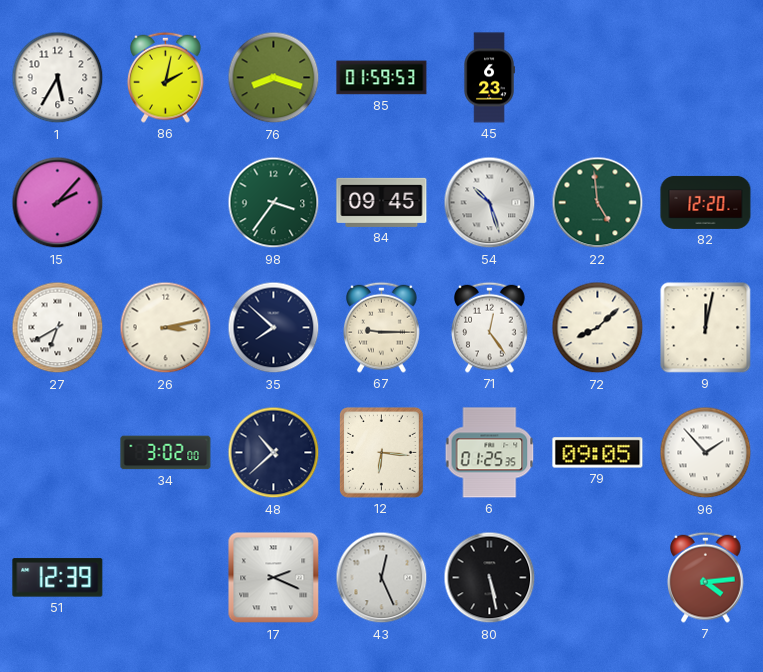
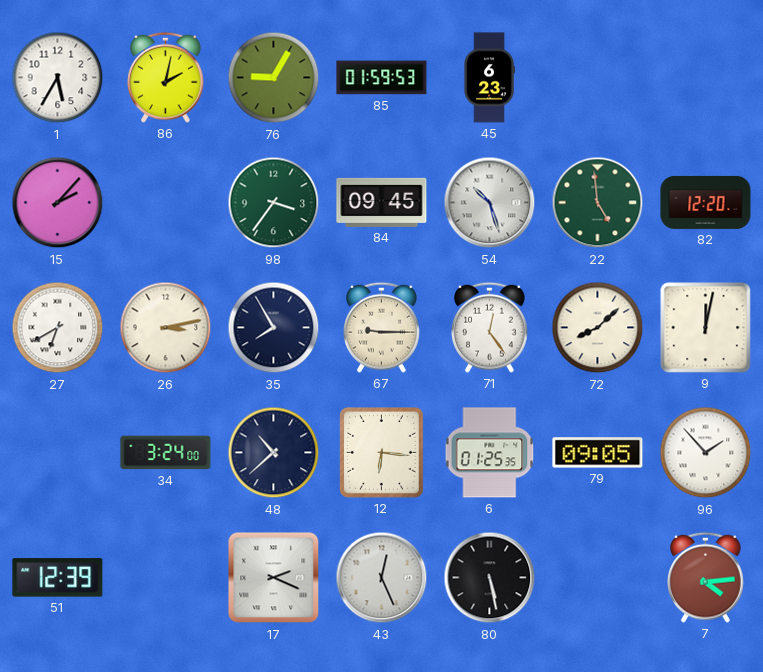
76: 8:18 -> 9:05 (274, 78)
35: 7:52 -> 7:55 (274, 328)
34: 3:02 -> 3:24 (166, 453)
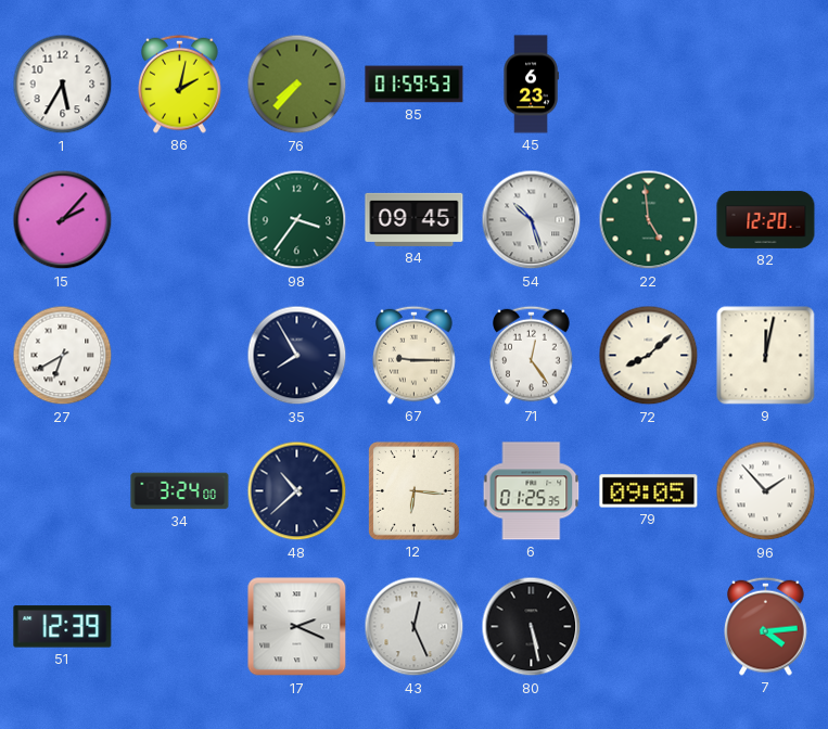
76: 9:05 -> 7:37 (297, 85)
26: 3:13 -> none (166, 328)
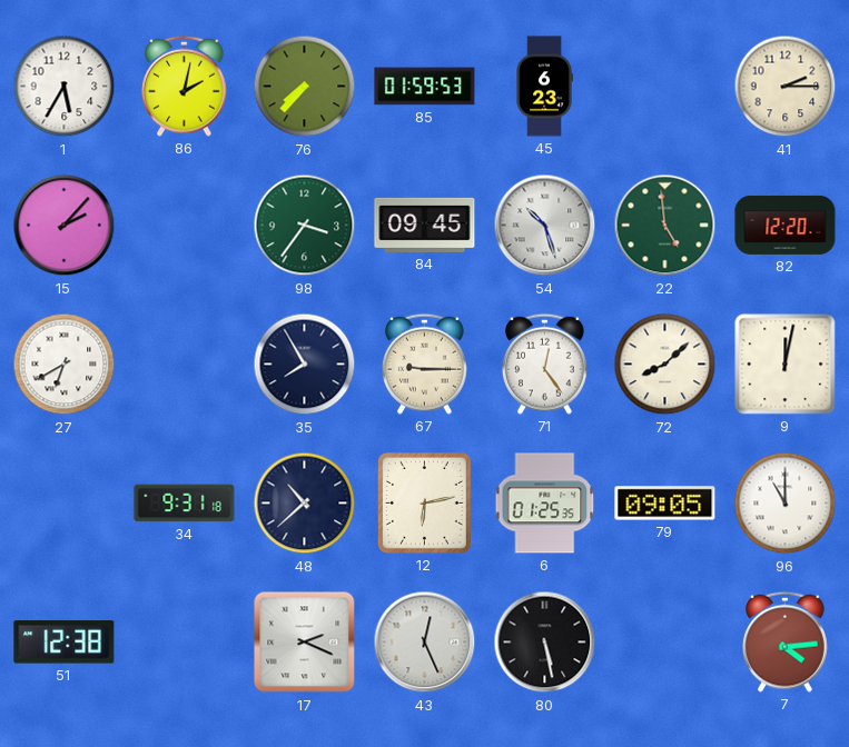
41: none -> 2:15 (786, 87)
34: 3:24 -> 9:31 (185, 504)
12: 6:16 -> 6:13 (424, 502)
96: 1:53 -> 11:00 (786, 504)
51: 12:39 -> 12:38 (65, 643)
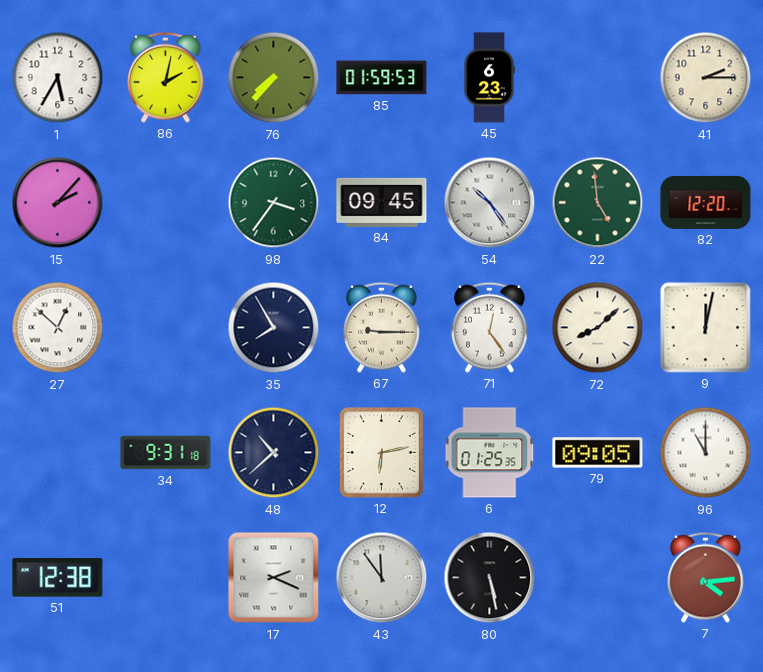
54: 10:27 -> 10:24 (490, 203)
27: 6:40 -> 12:52 (58, 328)
43: 12:26 -> 11:54 (382, 578)
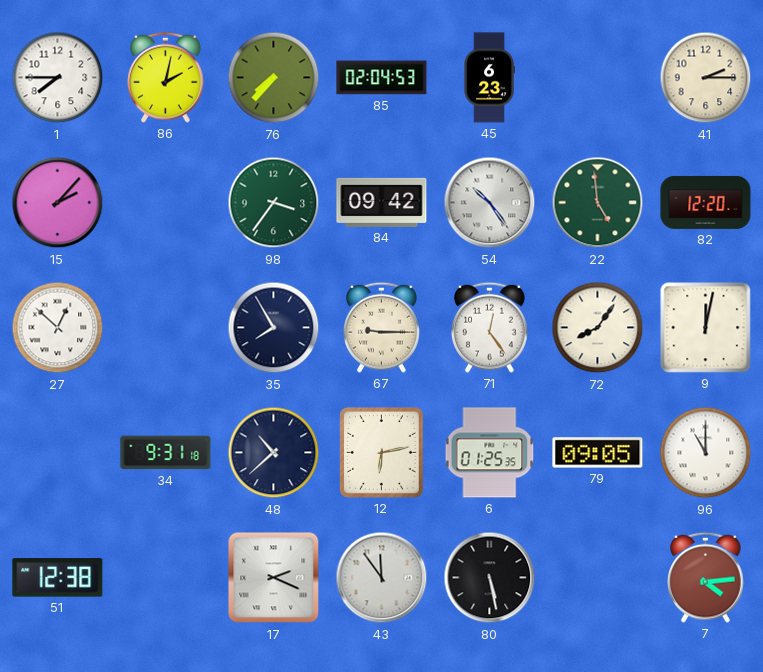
1: 5:35 -> 7:45 (58, 78)
85: 01:59 -> 02:04 (382, 78)
84: 09:45 -> 09:42 (382, 202)
72: 8:08 -> 8:06 (598, 328)
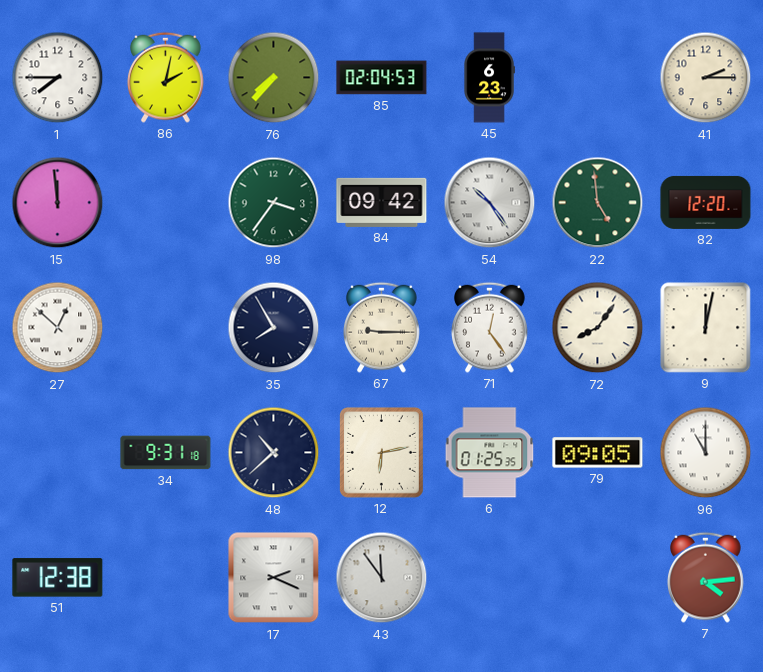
15: 2:07 -> 11:59 (58, 203)
80: 5:28 -> none (490, 578)
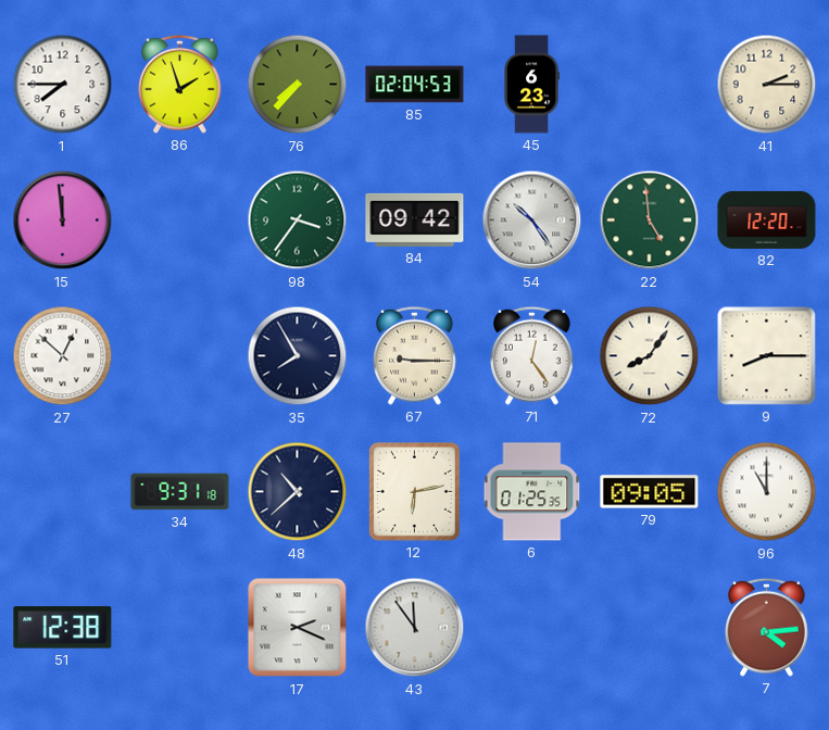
86: 2:02 -> 1:57 (180, 84)
9: 12:02 -> 8:15 (767, 356)
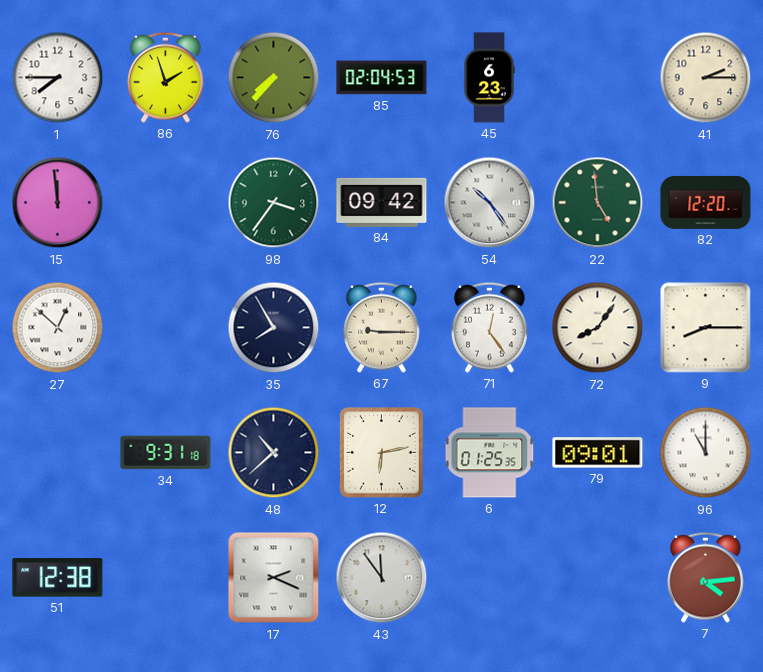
79: 09:05 -> 09:01 (598, 453)
